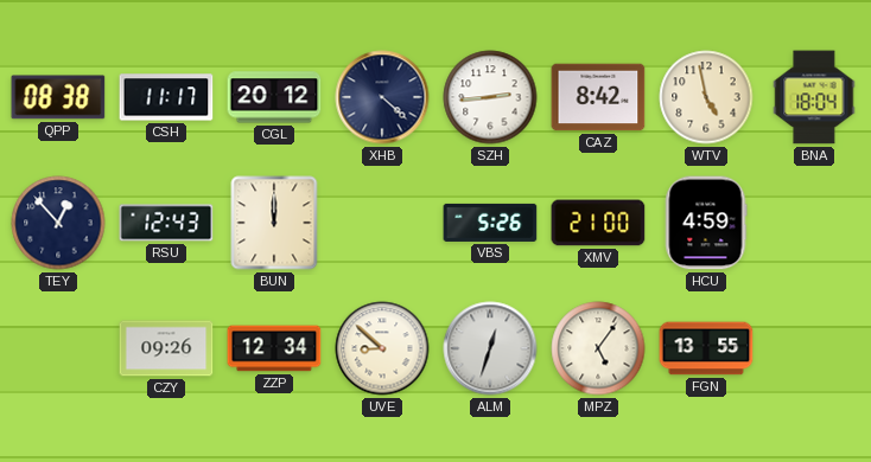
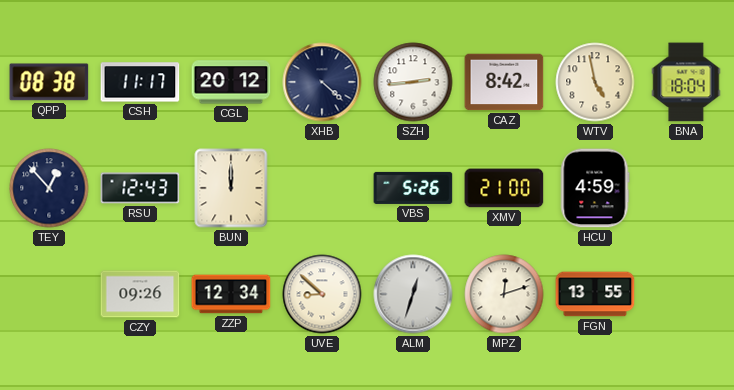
MPZ: 5:06 -> 12:12 (504, 294)
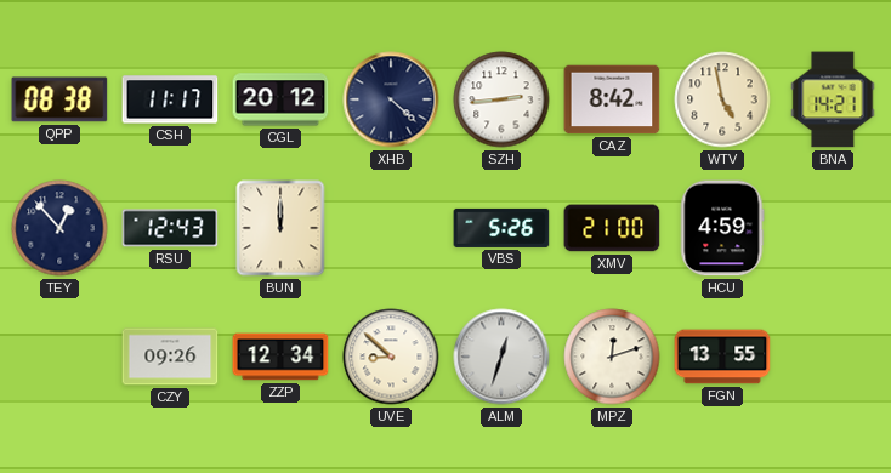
BNA: 18:04 -> 14:21 (833, 99)
